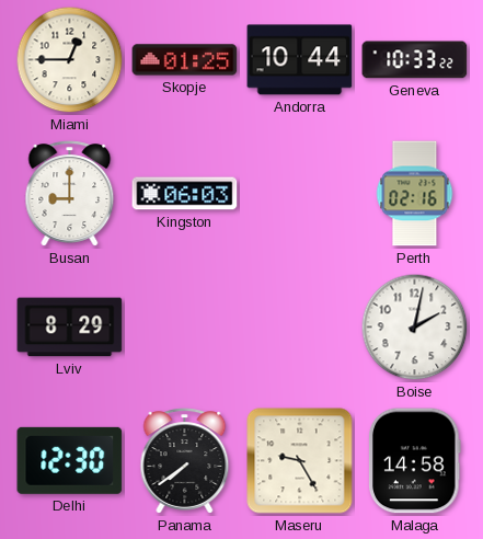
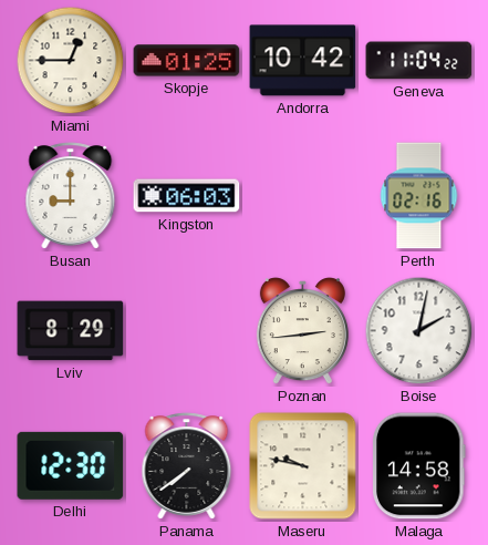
Andorra: 10:44 -> 10:42 (303, 61)
Geneva: 10:33 -> 11:04 (419, 61)
Poznan: none -> 2:44 (302, 331)
Maseru: 9:25 -> 9:47 (303, 466)
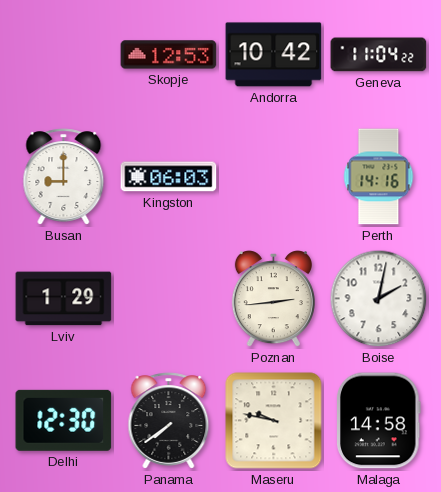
Miami: 12:45 -> none (71, 61)
Skopje: 01:25 -> 12:53 (169, 55)
Perth: 02:16 -> 14:16 (379, 177)
Lviv: 8:29 -> 1:29 (64, 299)
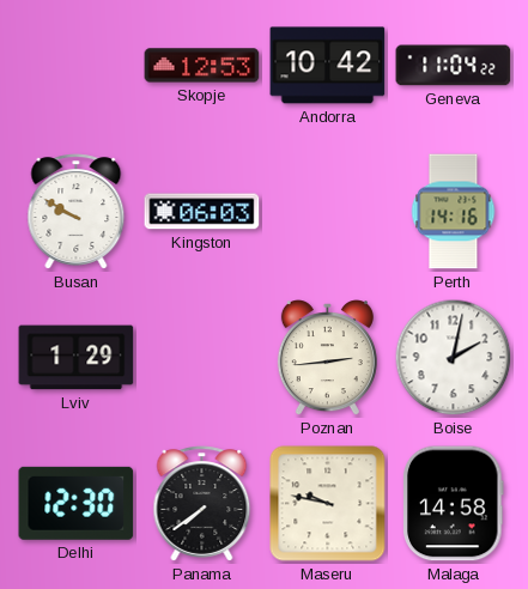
Busan: 9:00 -> 9:50 (77, 212)
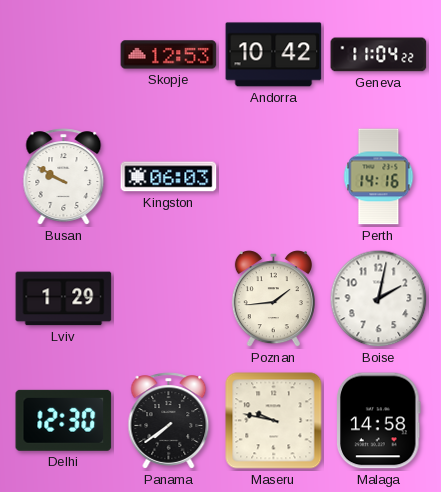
Poznan: 2:44 -> 1:44 (273, 299)
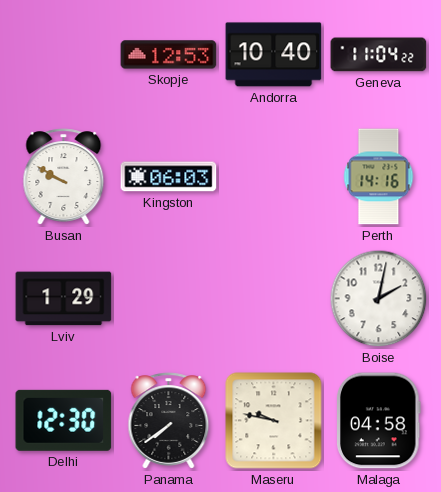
Andorra: 10:42 -> 10:40 (274, 55)
Poznan: 1:44 -> none (273, 299)
Malaga: 14:58 -> 04:58 (379, 421)
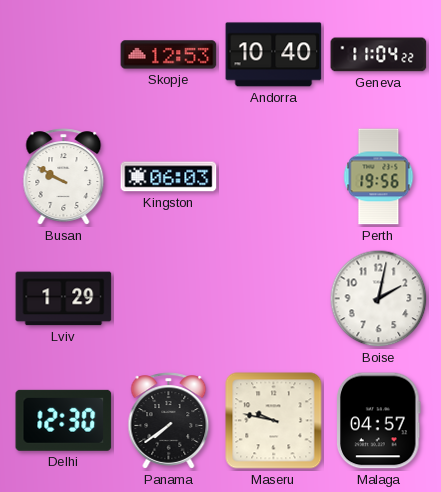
Perth: 14:16 -> 19:56 (379, 177)
Malaga: 04:58 -> 04:57 (379, 421)
